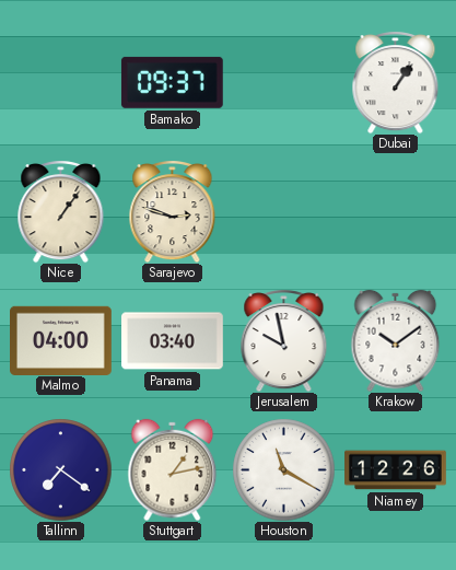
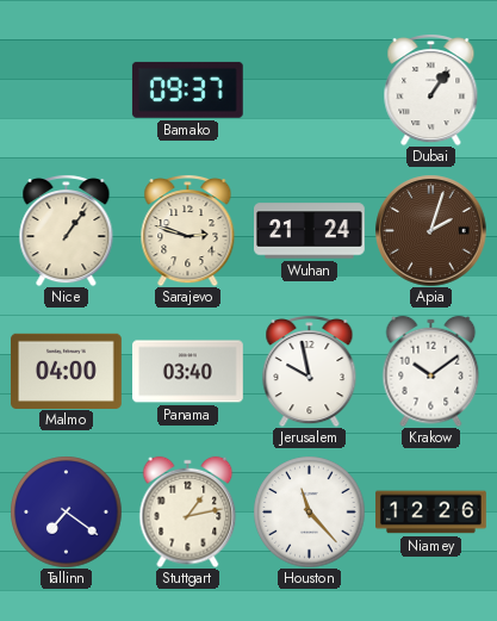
Wuhan: none -> 21:24 (310, 231)
Apia: none -> 2:03 (430, 230)
Houston: 11:20 -> 11:23 (309, 511)
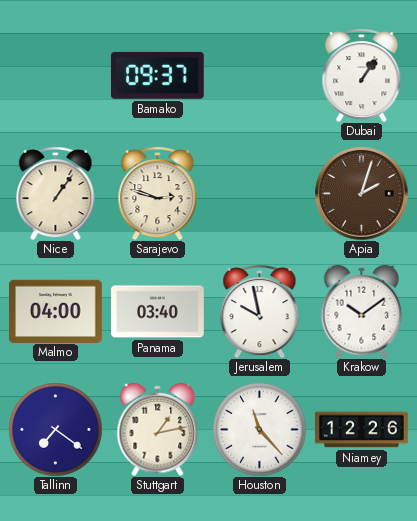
Wuhan: 21:24 -> none (310, 231)
